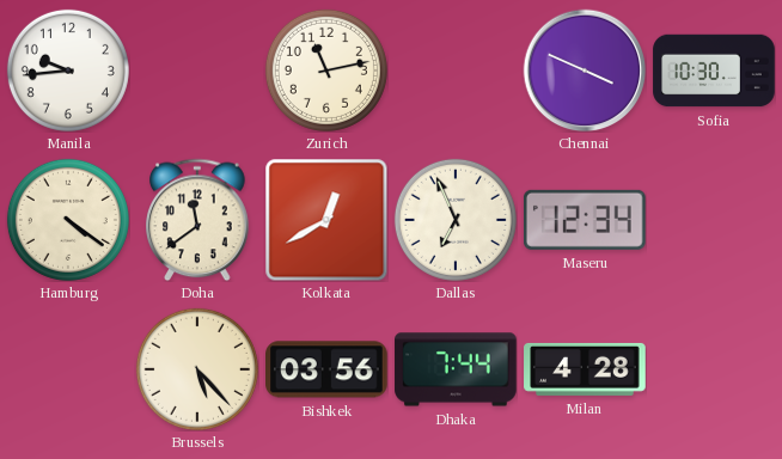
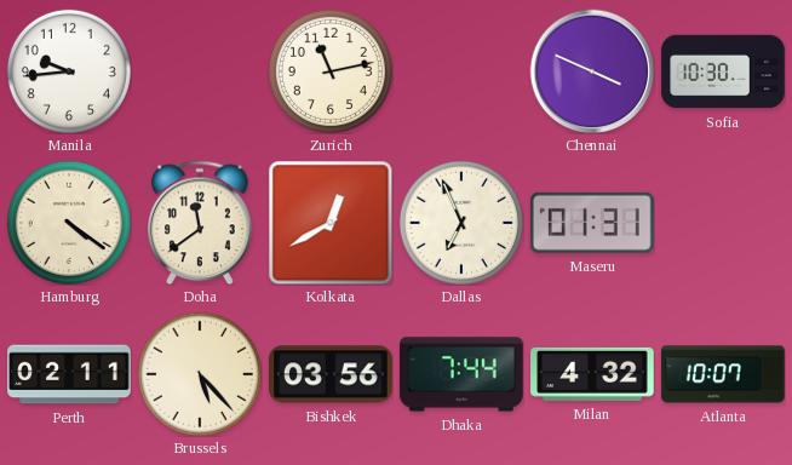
Maseru: 12:34 -> 01:31 (592, 223)
Perth: none -> 02:11 (69, 374)
Milan: 4:28 -> 4:32 (592, 374)
Atlanta: none -> 10:07 (723, 374)
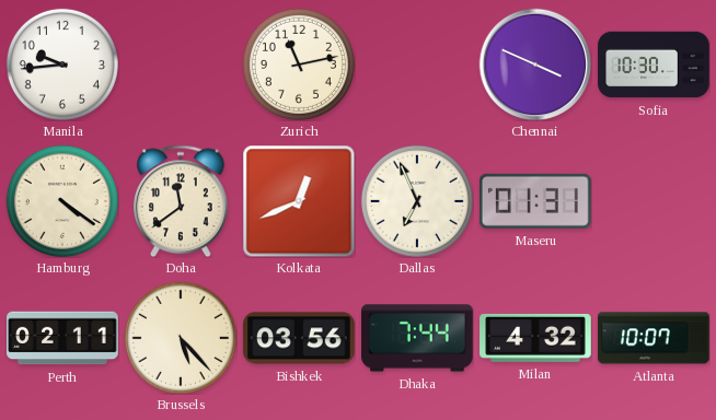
Kolkata: 12:40 -> 12:41 (299, 201)
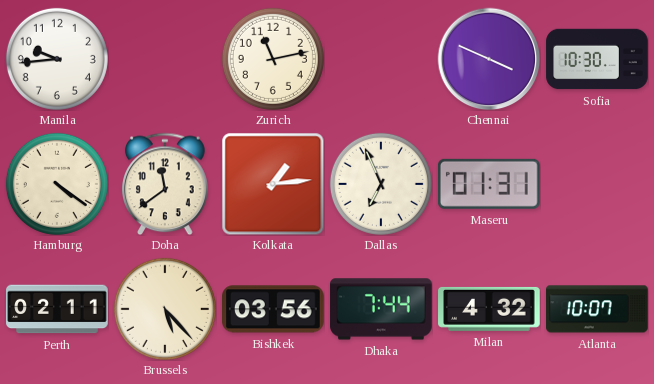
Kolkata: 12:41 -> 1:14 (273, 184)
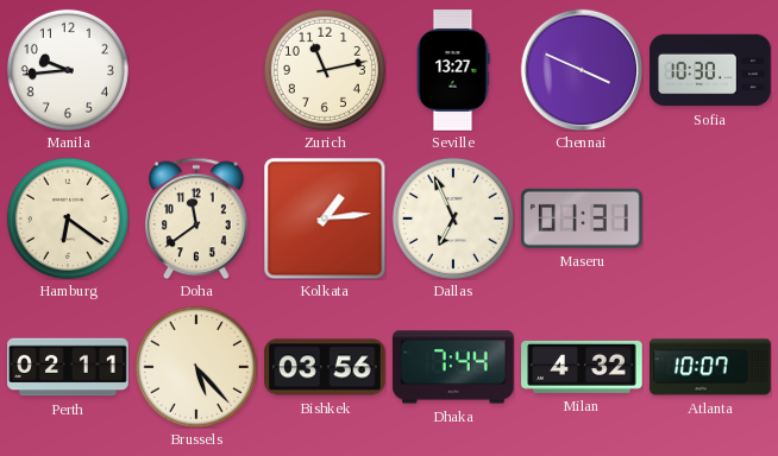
Seville: none -> 13:27 (453, 70)
Hamburg: 4:21 -> 6:21 (68, 218)
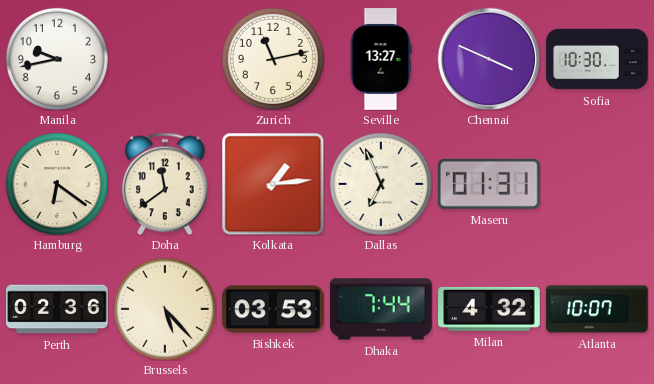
Manila: 9:44 -> 9:43 (57, 59)
Perth: 02:11 -> 02:36 (57, 309)
Bishkek: 03:56 -> 03:53 (274, 309)
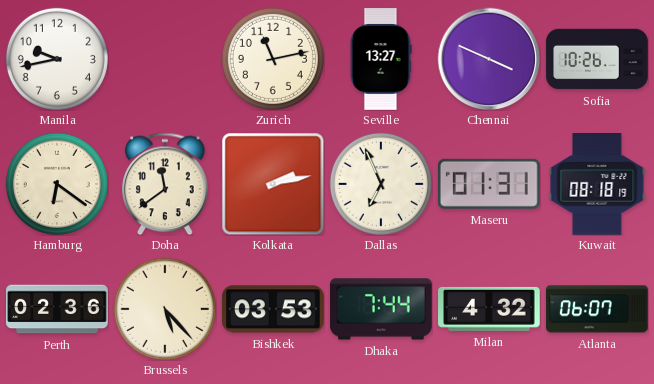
Sofia: 10:30 -> 10:26 (597, 59)
Kolkata: 1:14 -> 2:13 (273, 184)
Kuwait: none -> 08:18 (597, 184)
Atlanta: 10:07 -> 06:07 (597, 309)
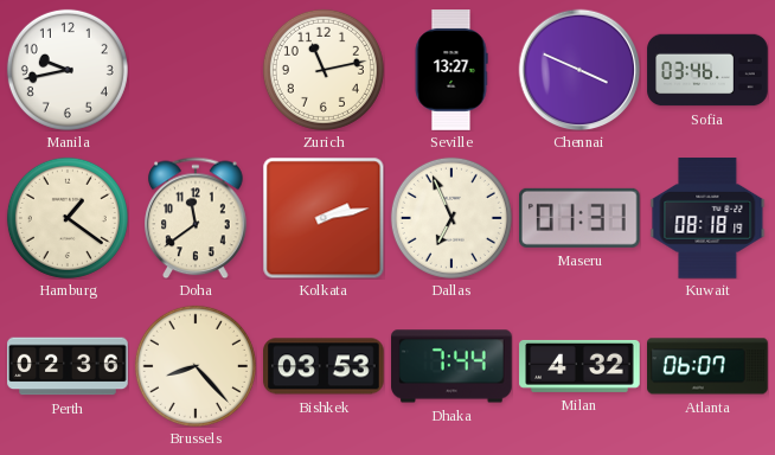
Sofia: 10:26 -> 03:46 (707, 70)
Hamburg: 6:21 -> 1:21 (68, 218)
Brussels: 5:23 -> 8:23 (196, 366)
